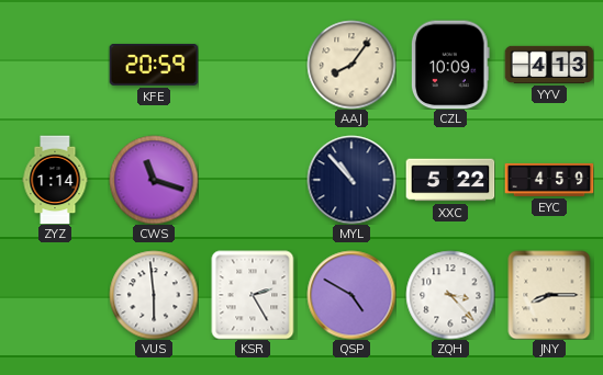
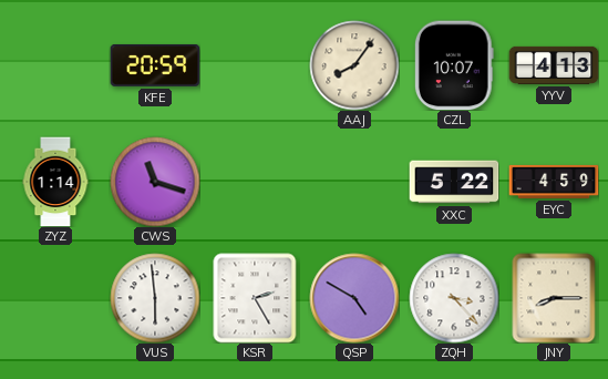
CZL: 10:09 -> 10:07 (454, 65)
MYL: 10:53 -> none (351, 180)
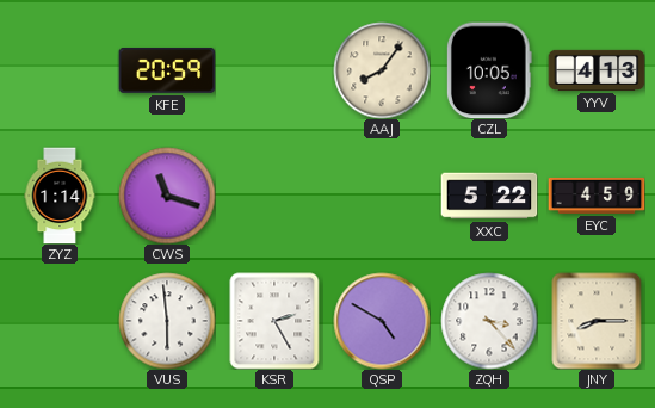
CZL: 10:07 -> 10:05 (489, 70)
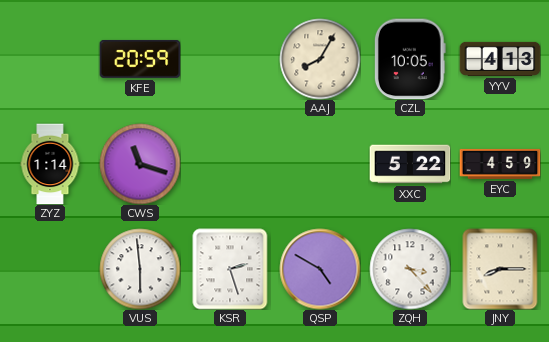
AAJ: 8:06 -> 8:05 (320, 59)
KSR: 2:25 -> 2:27 (230, 269)
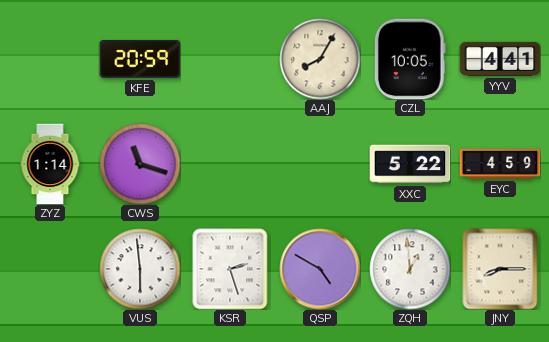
YYV: 4:13 -> 4:41 (500, 59)
ZQH: 3:23 -> 12:59 (410, 269)
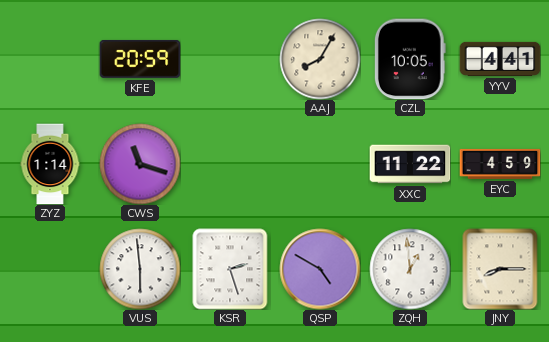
XXC: 5:22 -> 11:22 (410, 164)
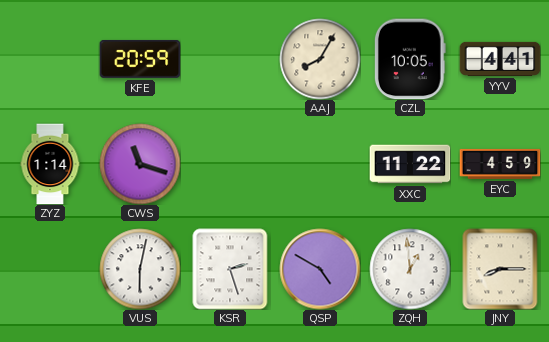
VUS: 5:59 -> 6:02 (140, 269)
